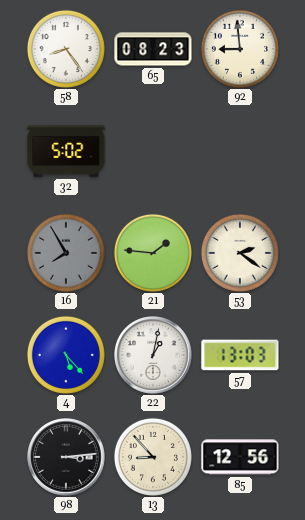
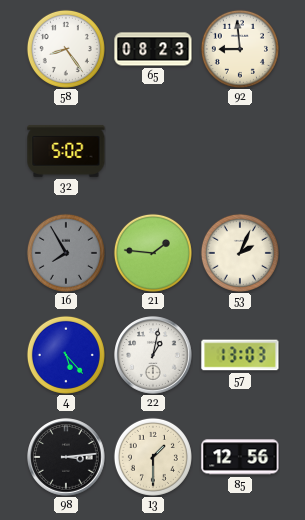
53: 2:21 -> 2:04 (240, 253)
13: 8:53 -> 1:30 (153, 457)
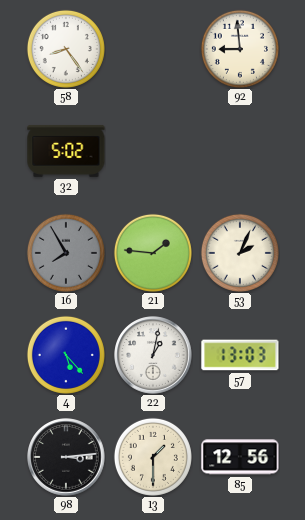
65: 08:23 -> none (153, 49)
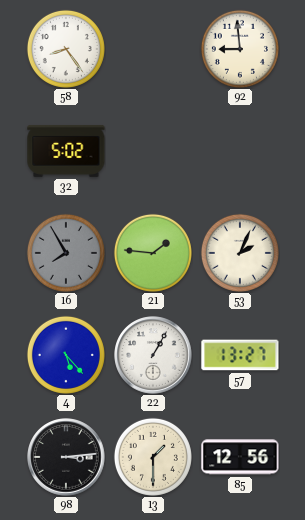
22: 1:02 -> 1:05 (153, 355)
57: 13:03 -> 13:27 (240, 355)
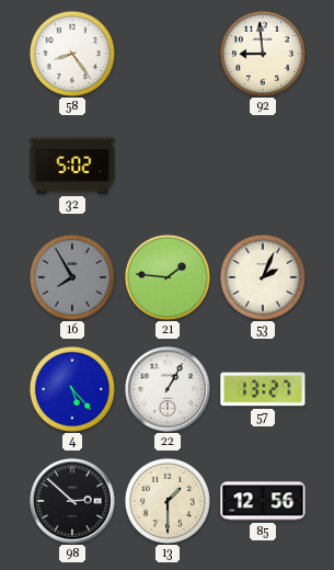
98: 3:14 -> 2:52 (72, 501)
